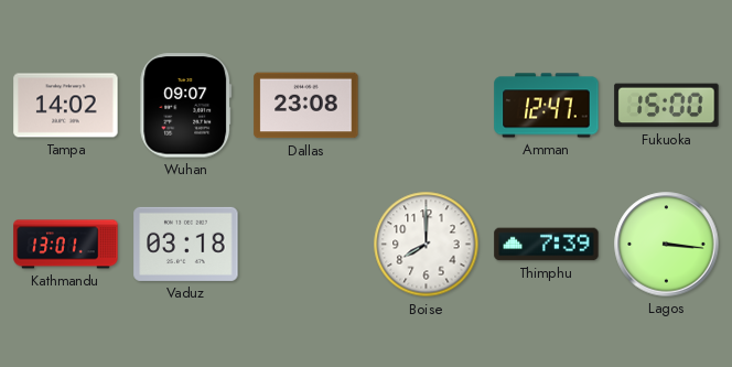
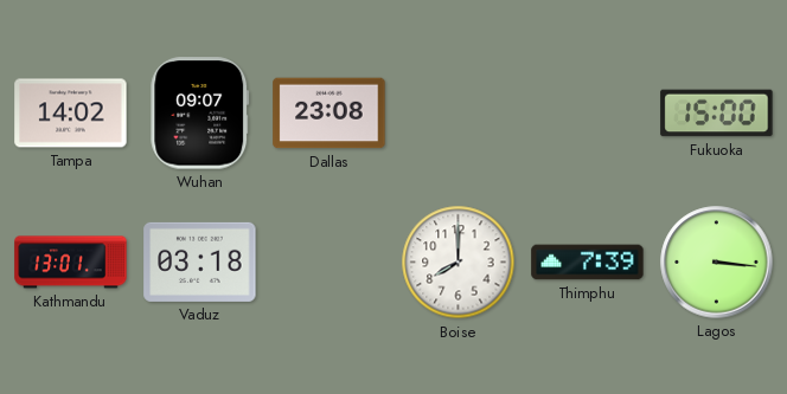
Amman: 12:47 -> none (547, 106)
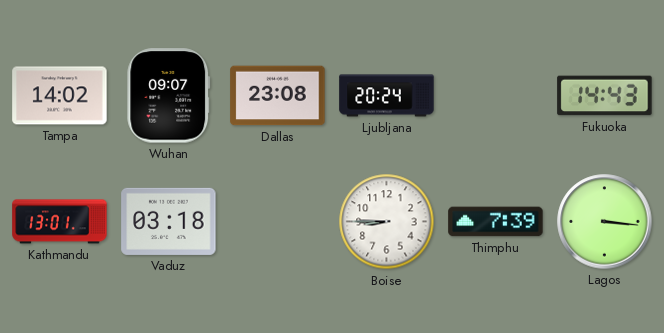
Ljubljana: none -> 20:24 (387, 96)
Fukuoka: 15:00 -> 14:43 (605, 96)
Boise: 8:00 -> 8:45 (387, 222)
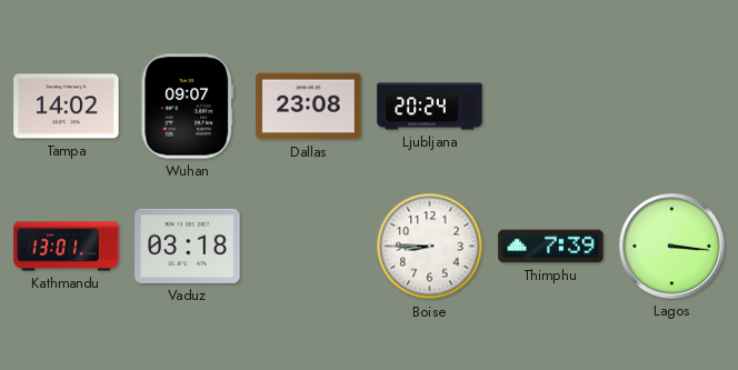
Fukuoka: 14:43 -> none (605, 96)
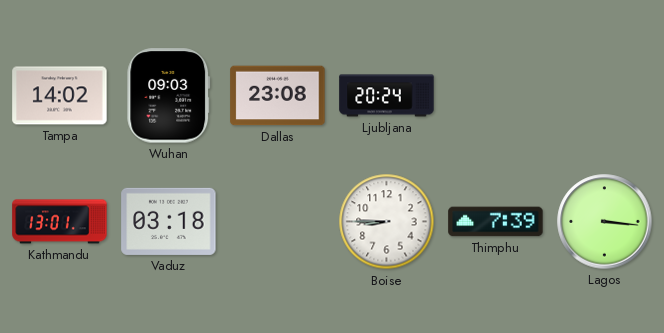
Wuhan: 09:07 -> 09:03 (169, 96)
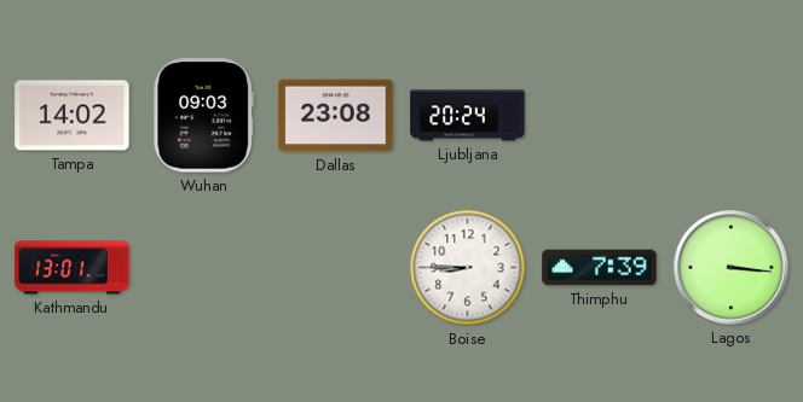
Vaduz: 03:18 -> none (169, 221)
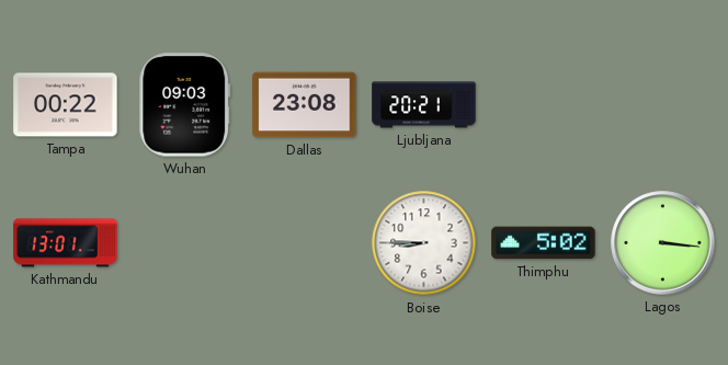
Tampa: 14:02 -> 00:22 (66, 105)
Ljubljana: 20:24 -> 20:21 (424, 105)
Thimphu: 7:39 -> 5:02 (544, 243)
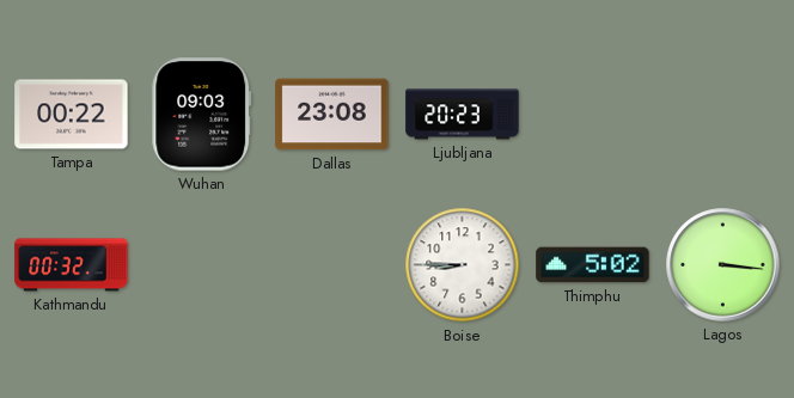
Ljubljana: 20:21 -> 20:23 (463, 115)
Kathmandu: 13:01 -> 00:32 (72, 265)
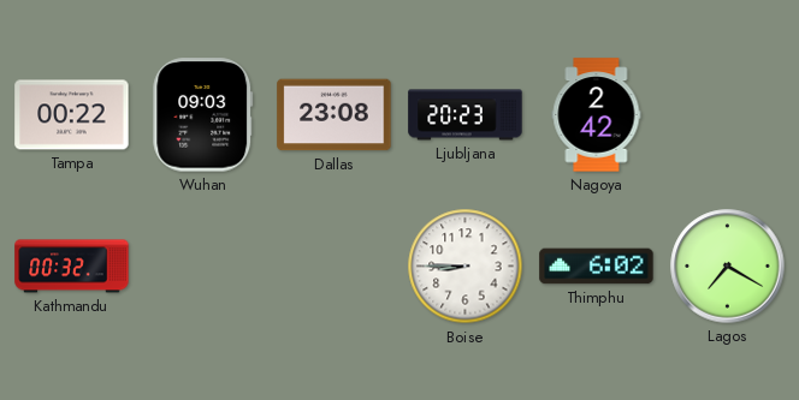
Nagoya: none -> 2:42 (597, 115)
Thimphu: 5:02 -> 6:02 (597, 267)
Lagos: 3:16 -> 7:20 (728, 267)
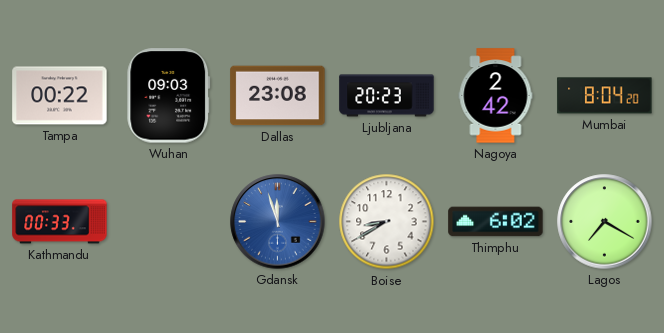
Mumbai: none -> 8:04 (605, 96)
Kathmandu: 00:32 -> 00:33 (60, 222)
Gdansk: none -> 11:57 (278, 222)
Boise: 8:45 -> 8:40 (387, 222)
